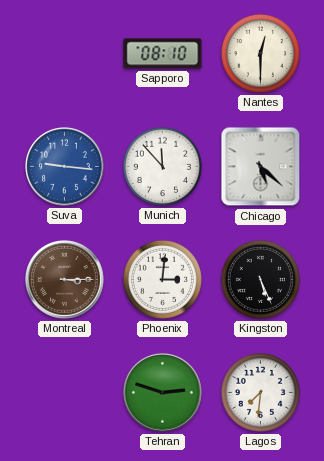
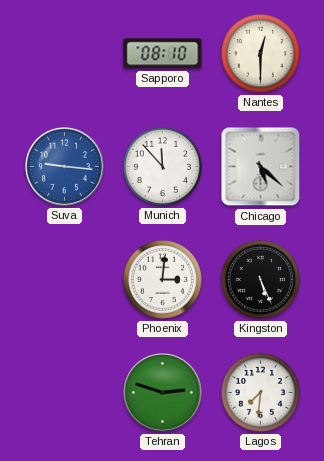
Montreal: 3:15 -> none (65, 280)
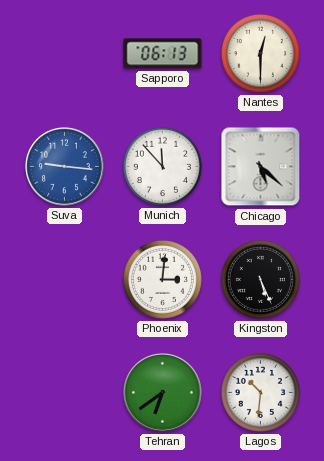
Sapporo: 08:10 -> 06:13 (163, 54)
Tehran: 2:48 -> 6:39 (163, 393)
Lagos: 7:31 -> 10:31 (260, 392)
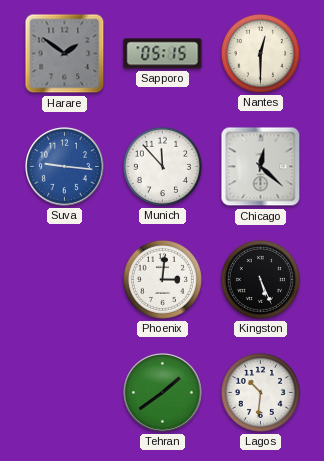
Harare: none -> 1:51 (65, 54)
Sapporo: 06:13 -> 05:15 (163, 54)
Chicago: 5:22 -> 12:22 (261, 167)
Tehran: 6:39 -> 1:39 (163, 393)
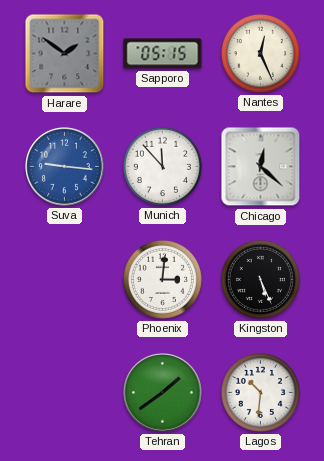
Nantes: 12:30 -> 12:26 (260, 53)
